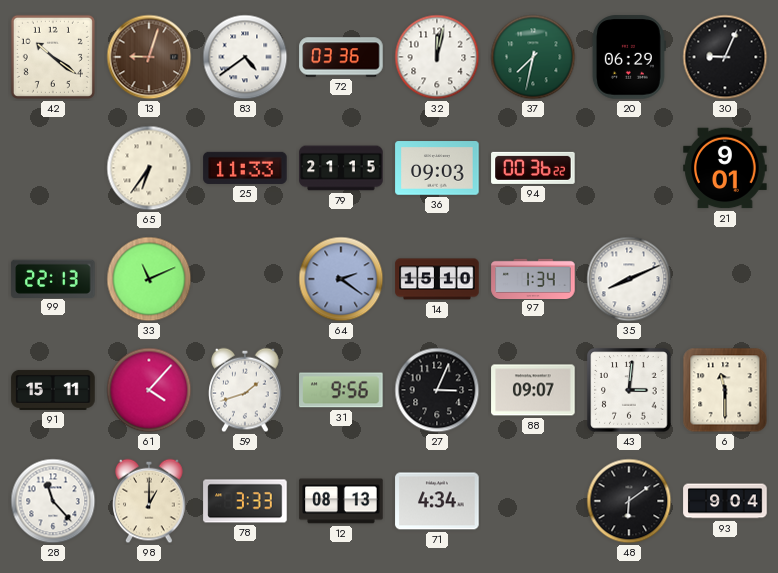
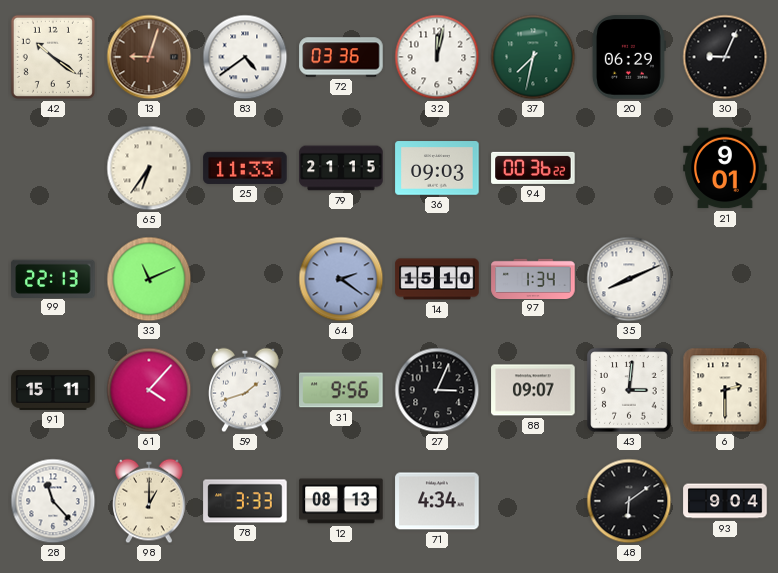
6: 11:30 -> 2:30 (725, 390)
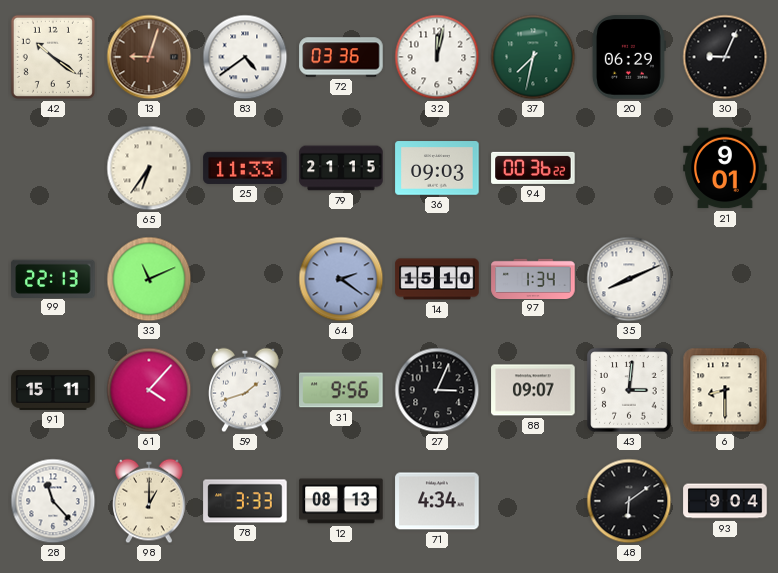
6: 2:30 -> 8:30 (725, 390)
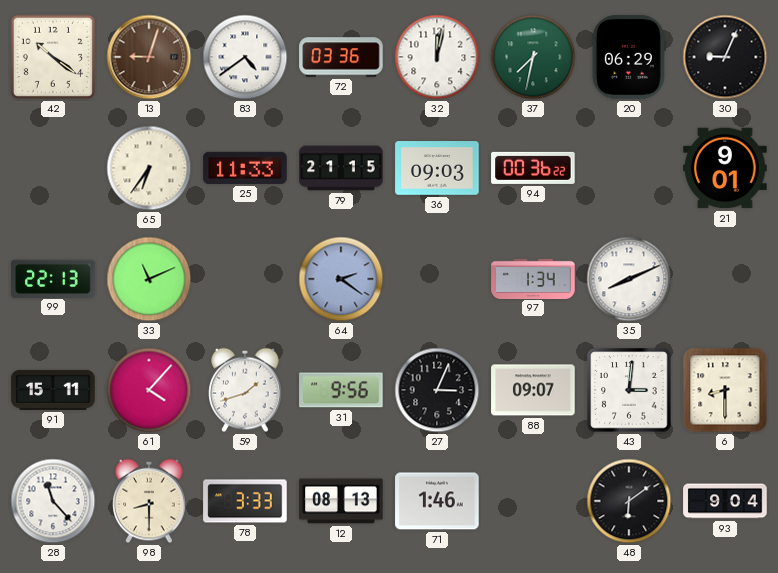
14: 15:10 -> none (437, 279)
98: 1:00 -> 8:30 (149, 501)
71: 4:34 -> 1:46 (437, 501)
